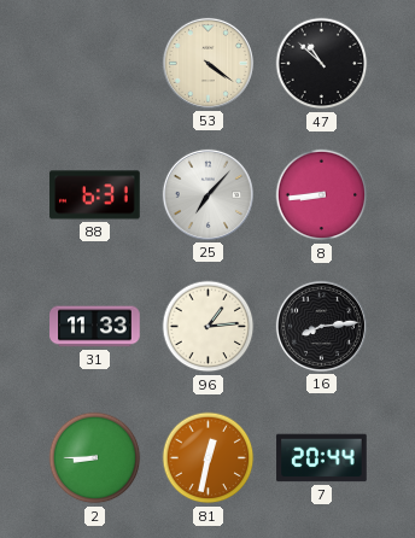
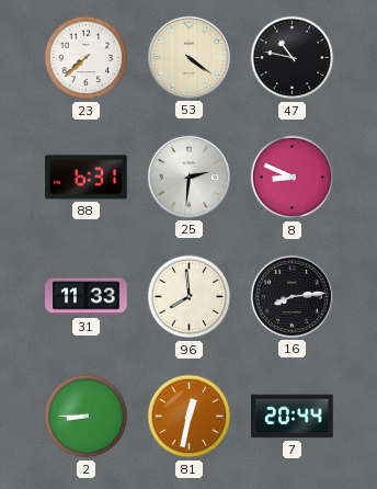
23: none -> 7:38 (87, 58)
47: 10:52 -> 10:47 (293, 58)
25: 7:07 -> 2:31 (188, 177)
8: 8:44 -> 8:49 (293, 178)
96: 1:14 -> 7:59 (190, 297)
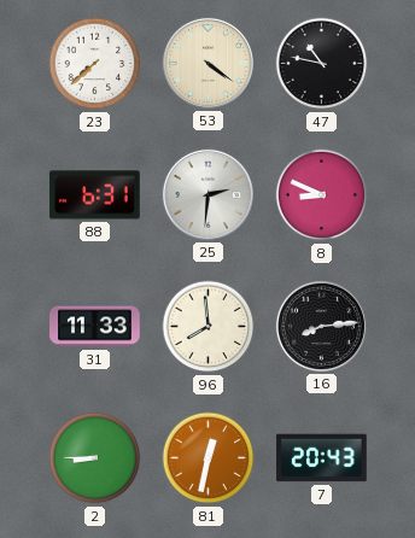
7: 20:44 -> 20:43 (322, 458)
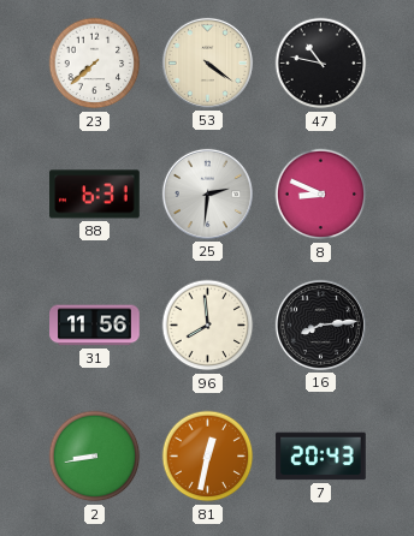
31: 11:33 -> 11:56 (95, 326)
2: 8:45 -> 8:43 (95, 457)
